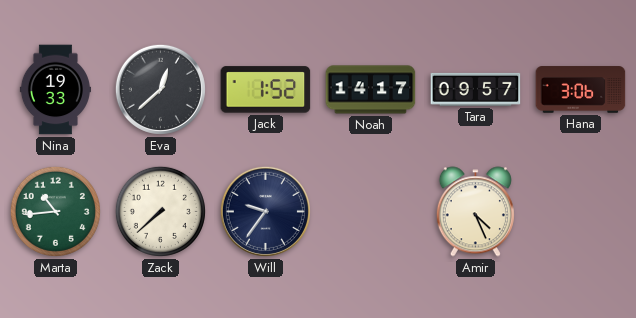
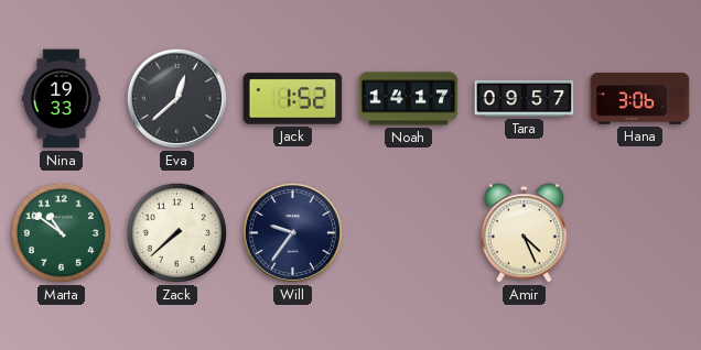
Marta: 10:44 -> 10:51 (61, 232)
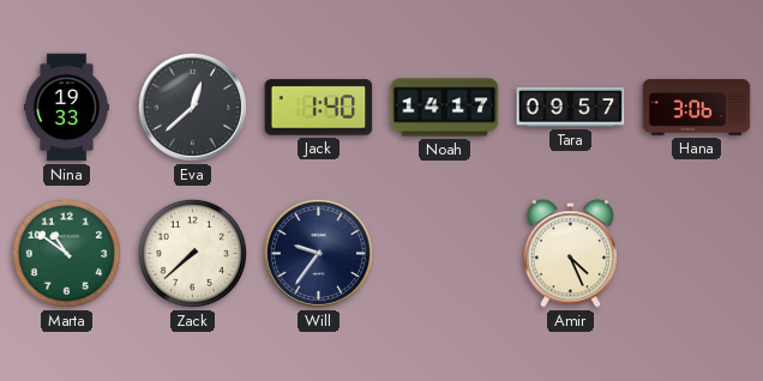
Jack: 1:52 -> 1:40 (319, 108)
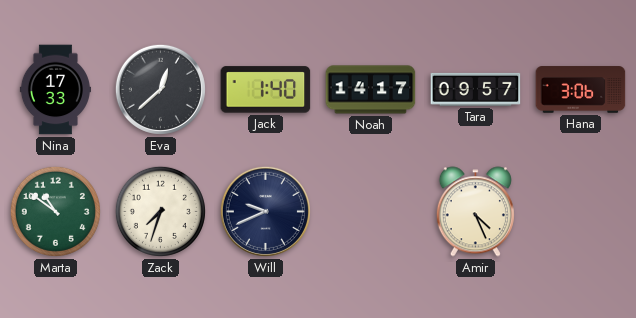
Nina: 19:33 -> 17:33 (55, 90)
Zack: 7:38 -> 7:33 (160, 211)
Will: 9:36 -> 9:41 (265, 211)
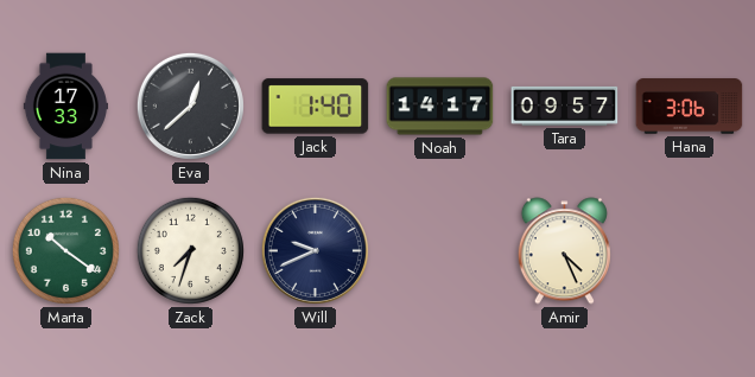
Marta: 10:51 -> 10:21 (65, 250)
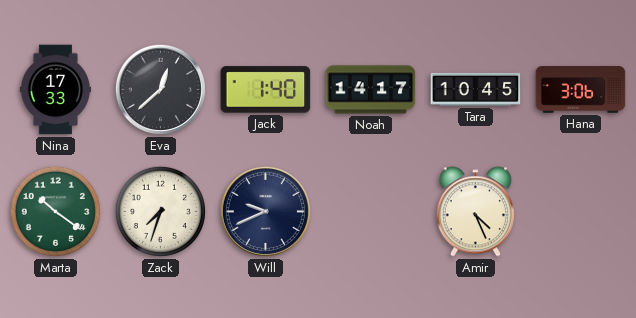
Tara: 09:57 -> 10:45 (476, 89)
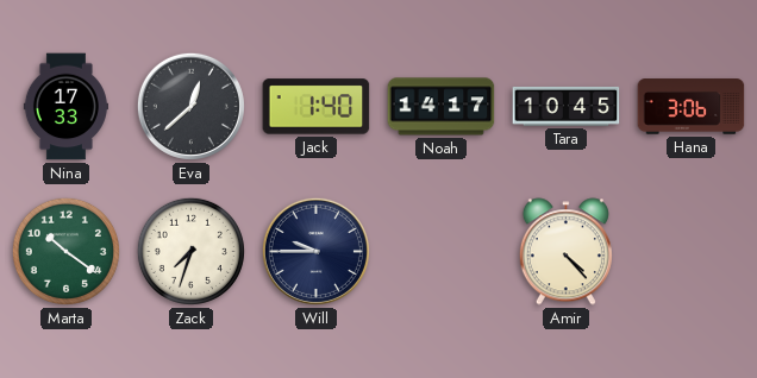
Will: 9:41 -> 9:45 (315, 251)
Amir: 4:26 -> 4:23 (565, 252)
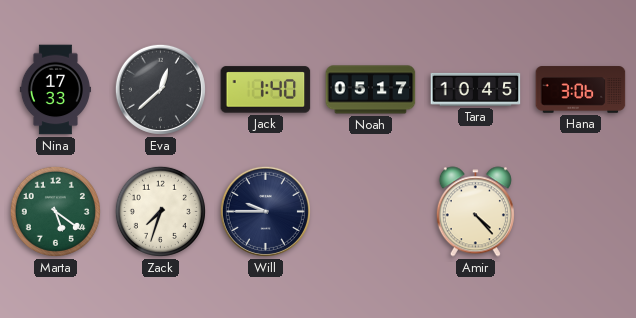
Noah: 14:17 -> 05:17 (371, 90)
Marta: 10:21 -> 5:21 (55, 211)
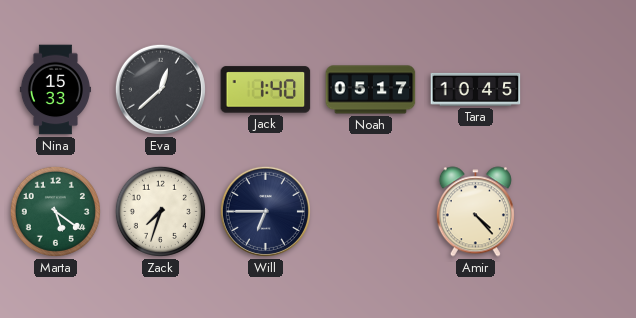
Nina: 17:33 -> 15:33 (55, 90)
Hana: 3:06 -> none (581, 90)
Will: 9:45 -> 6:45 (265, 211)
